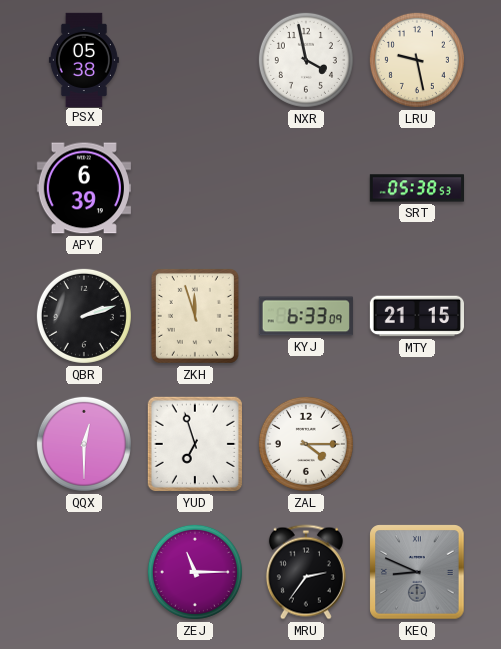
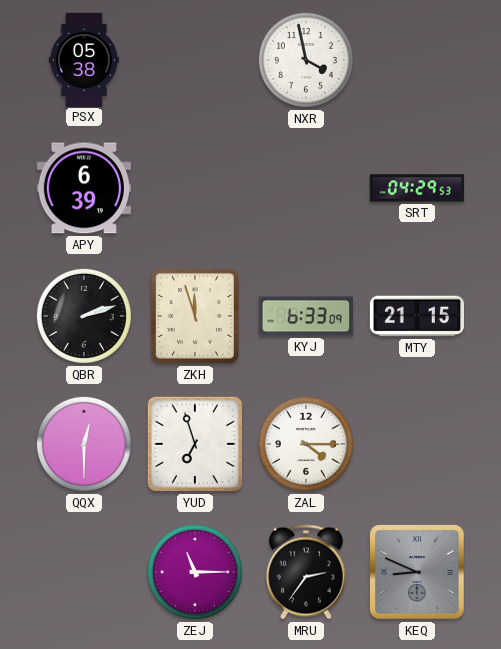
LRU: 9:28 -> none (417, 60)
SRT: 05:38 -> 04:29 (416, 188)
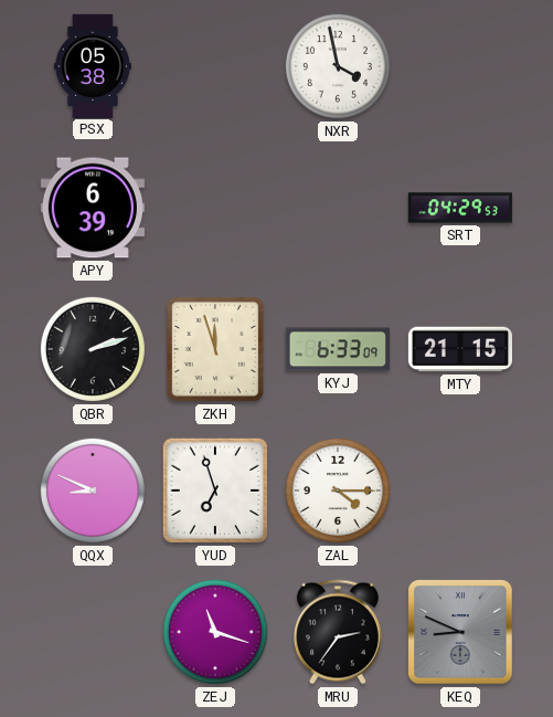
QQX: 12:30 -> 8:49 (93, 491)
ZEJ: 11:15 -> 11:18 (215, 632)
